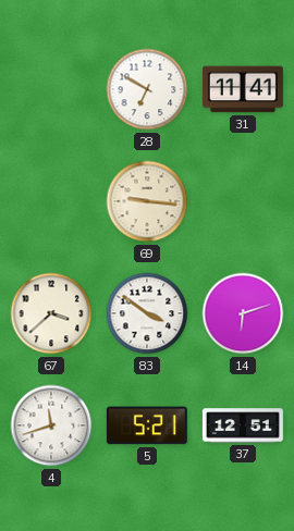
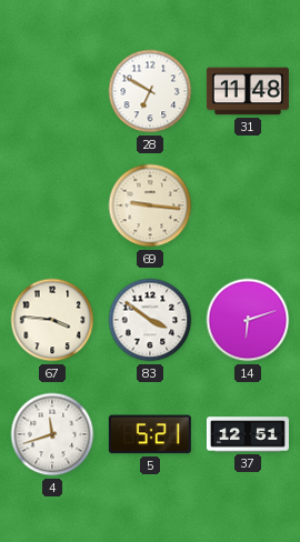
31: 11:41 -> 11:48 (248, 91)
67: 3:38 -> 3:46 (52, 320)
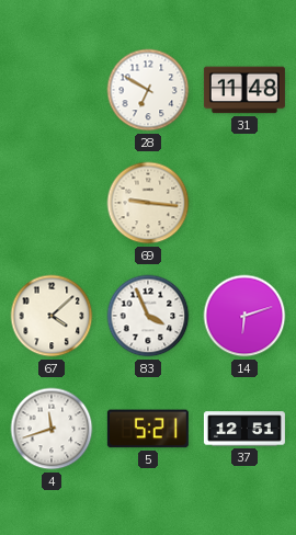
67: 3:46 -> 4:08 (52, 316)
83: 3:51 -> 3:56 (148, 316)
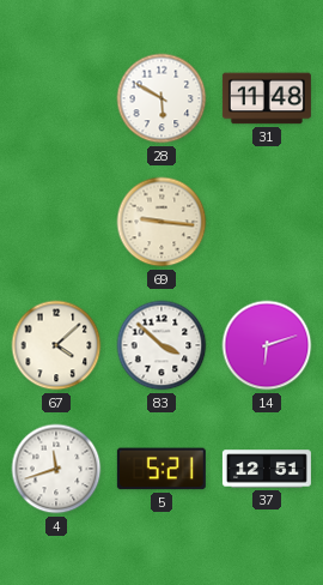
28: 6:50 -> 5:50 (161, 98)
83: 3:56 -> 3:52 (161, 345)
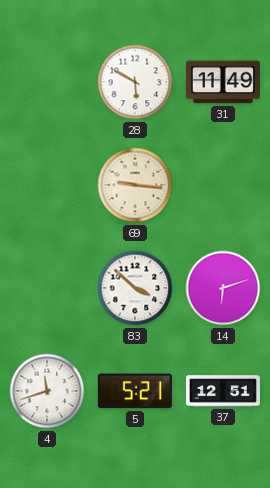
31: 11:48 -> 11:49 (223, 82)
67: 4:08 -> none (56, 345)
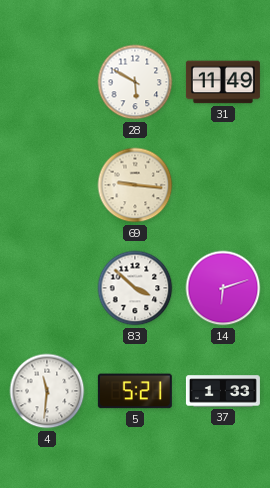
4: 11:42 -> 11:31 (47, 391)
37: 12:51 -> 1:33 (223, 391)
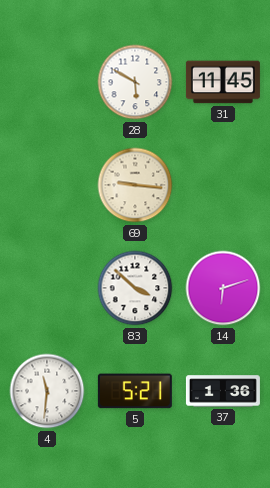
31: 11:49 -> 11:45 (223, 82)
37: 1:33 -> 1:36 (223, 391)
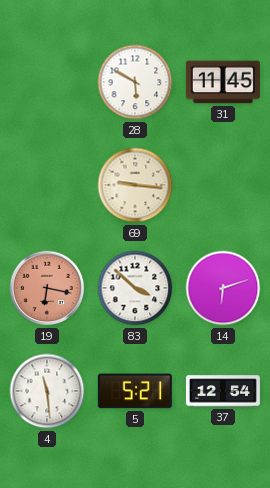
19: none -> 6:17 (47, 288)
4: 11:31 -> 11:29 (47, 391)
37: 1:36 -> 12:54 (223, 391)
